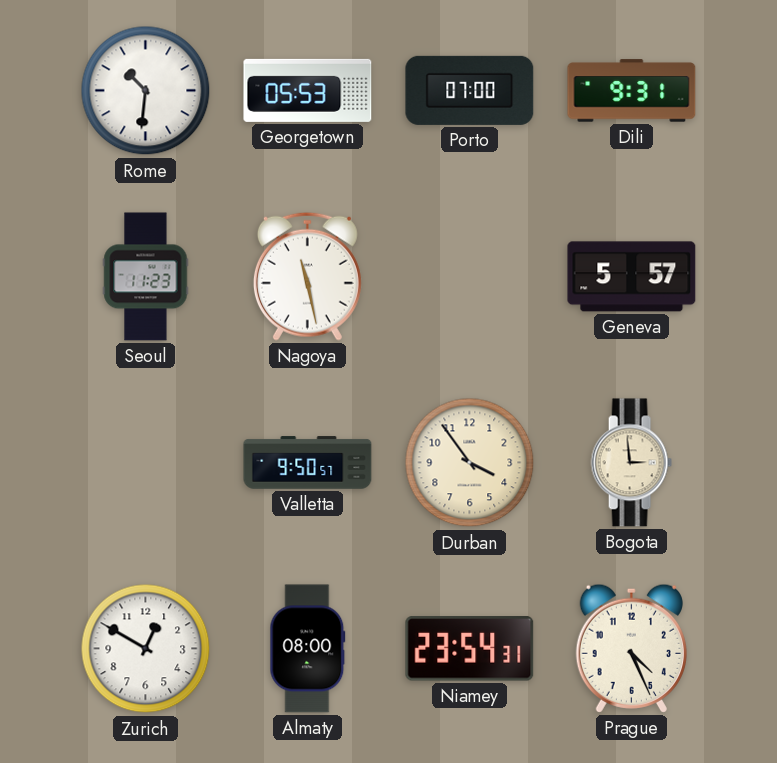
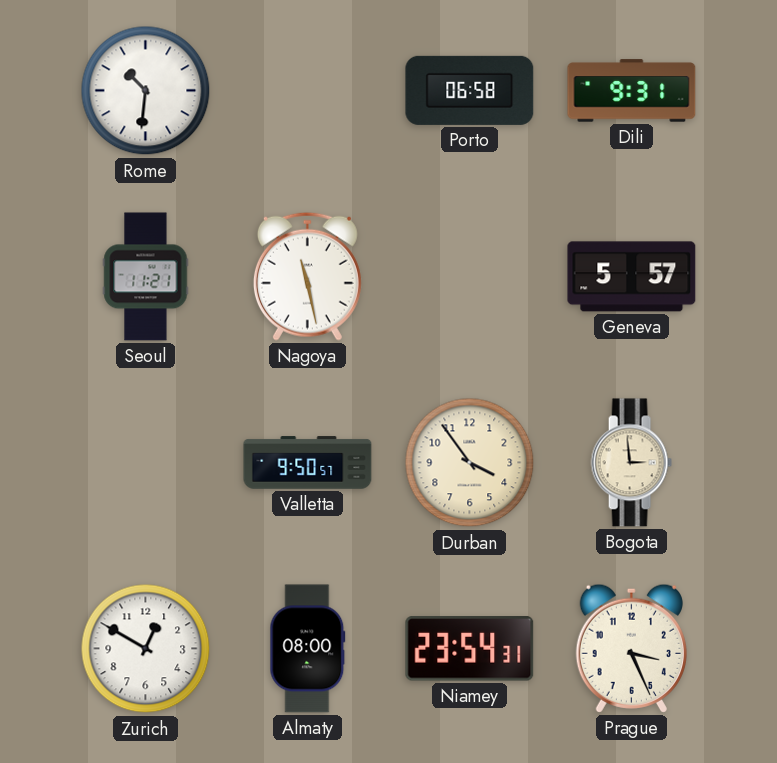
Georgetown: 05:53 -> none (308, 90)
Porto: 07:00 -> 06:58 (470, 90)
Seoul: 11:23 -> 11:21 (146, 277)
Prague: 4:26 -> 3:26 (631, 648)
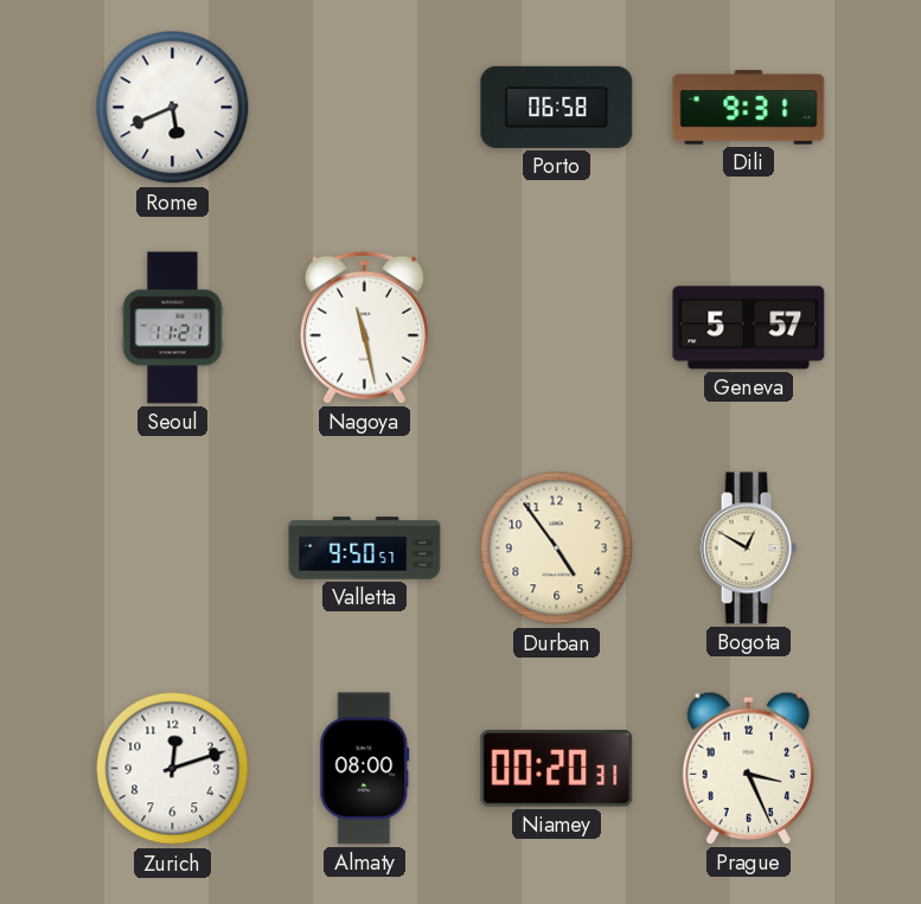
Rome: 10:31 -> 5:41 (173, 108)
Durban: 3:54 -> 4:54 (557, 549)
Bogota: 2:59 -> 12:50 (748, 549)
Zurich: 12:50 -> 12:12 (173, 769)
Niamey: 23:54 -> 00:20 (557, 769)
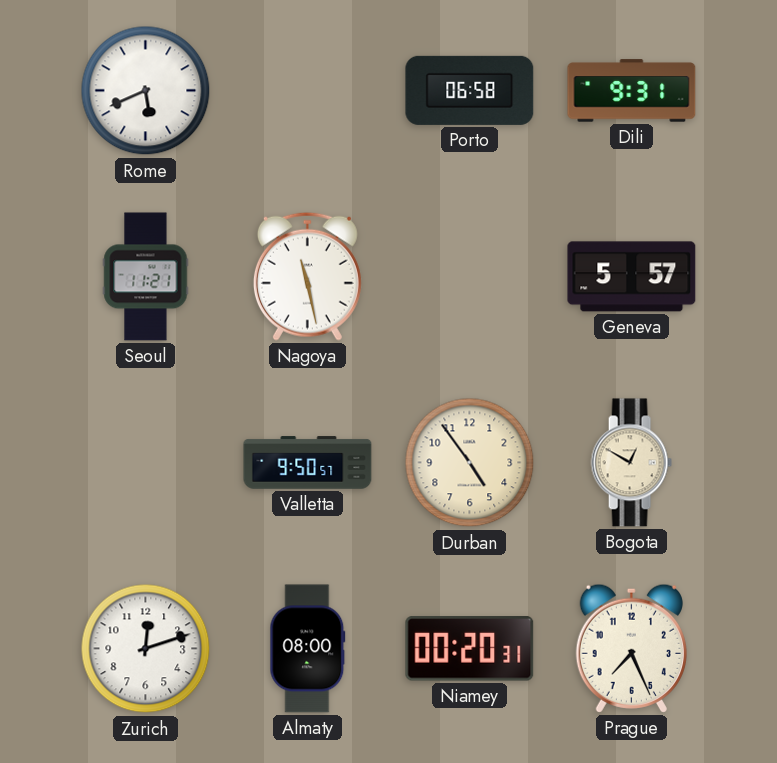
Prague: 3:26 -> 7:26 (631, 648)
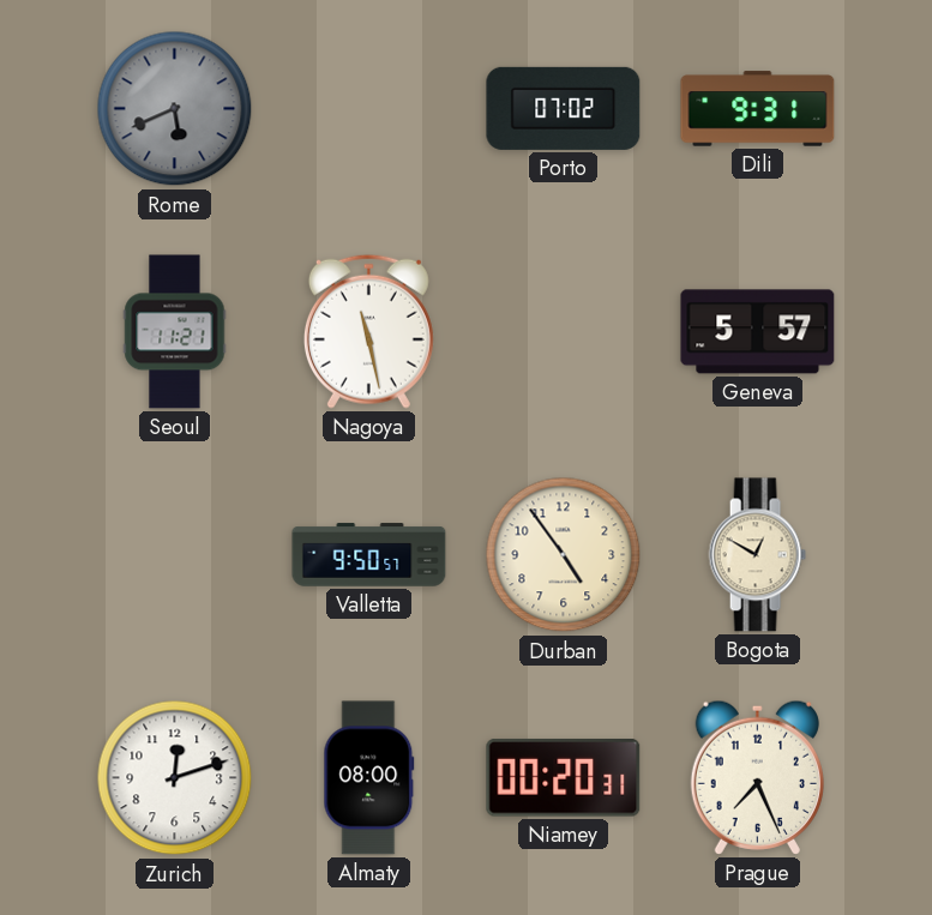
Rome dial: white -> grey (175, 109)
Porto: 06:58 -> 07:02 (564, 108)
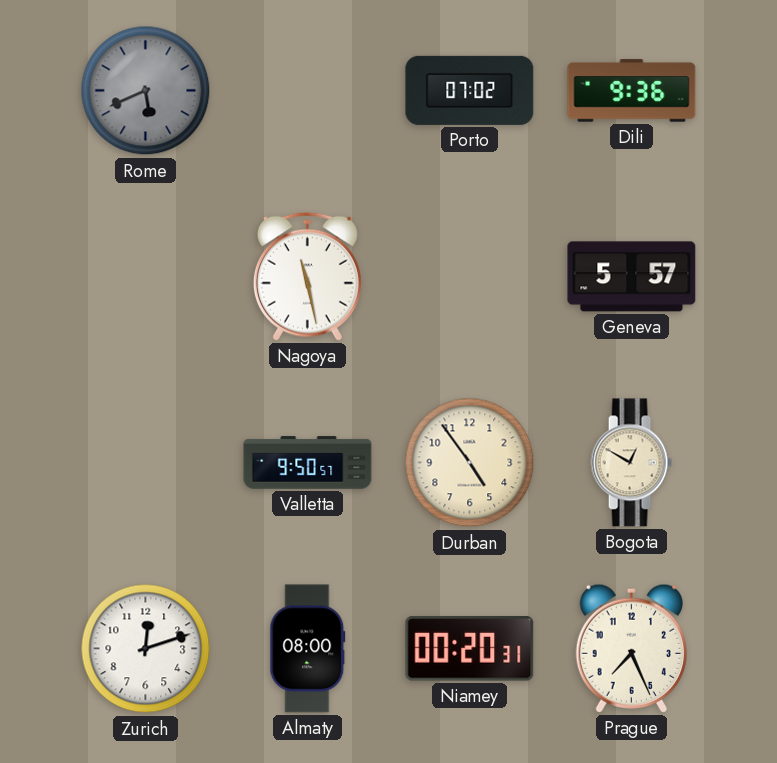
Dili: 9:31 -> 9:36 (632, 91)
Seoul: 11:21 -> none (175, 332)
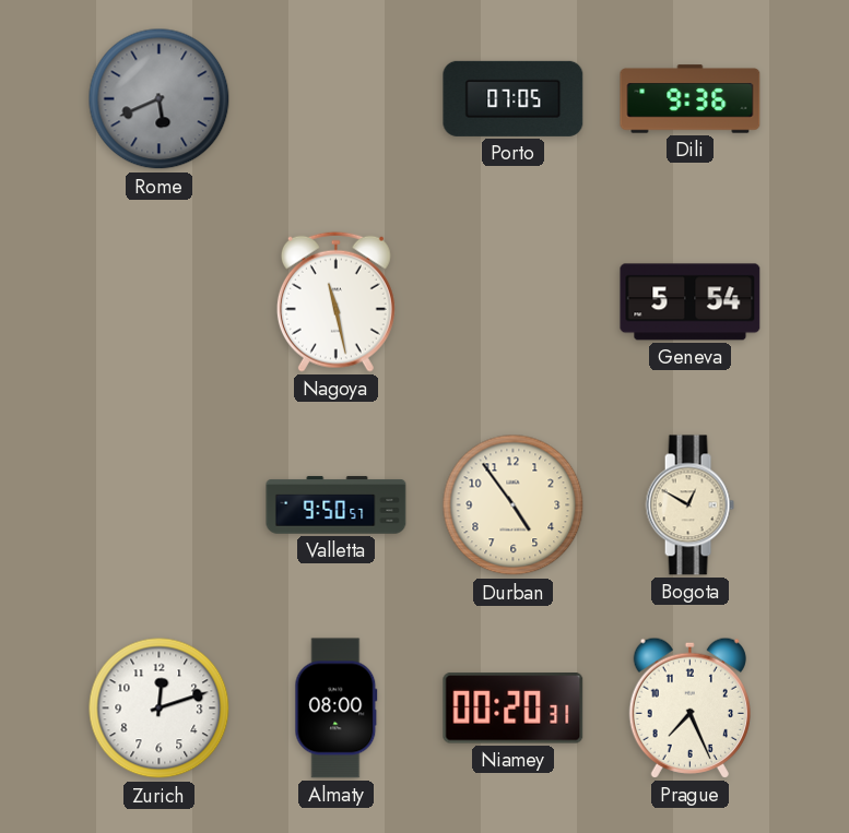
Porto: 07:02 -> 07:05 (514, 98)
Geneva: 5:57 -> 5:54 (691, 302)
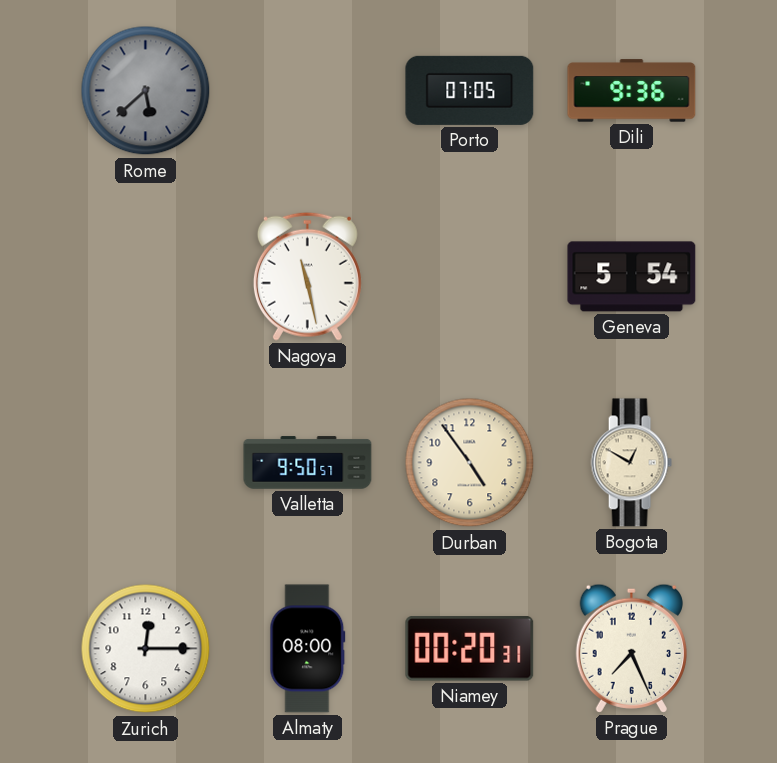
Rome: 5:41 -> 5:38 (146, 91)
Zurich: 12:12 -> 12:15 (146, 649)
